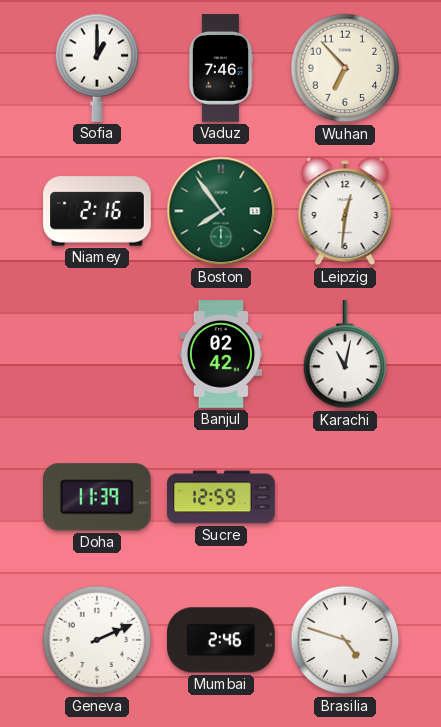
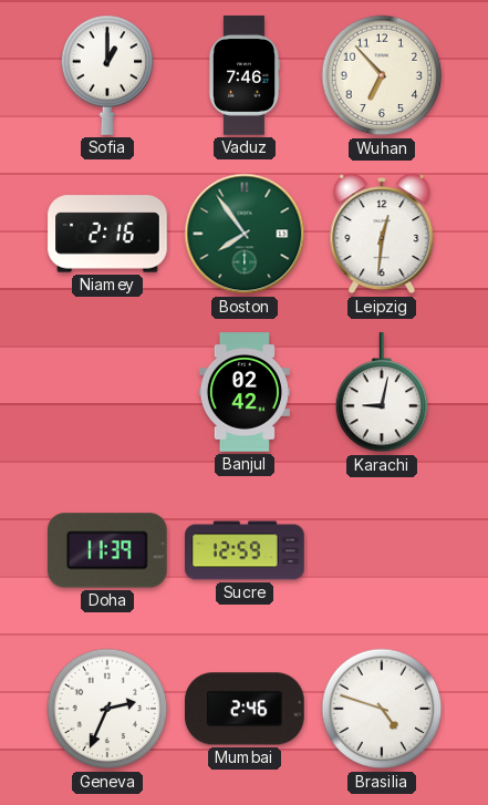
Karachi: 11:02 -> 9:02 (382, 393)
Geneva: 2:11 -> 2:34 (107, 709)
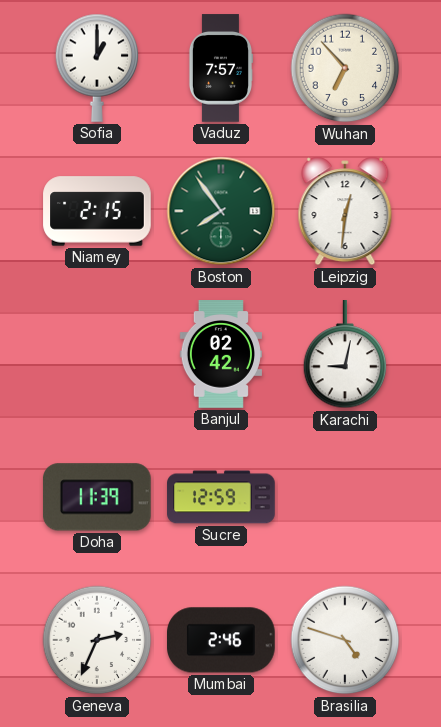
Vaduz: 7:46 -> 7:57 (220, 68)
Niamey: 2:16 -> 2:15 (97, 211)
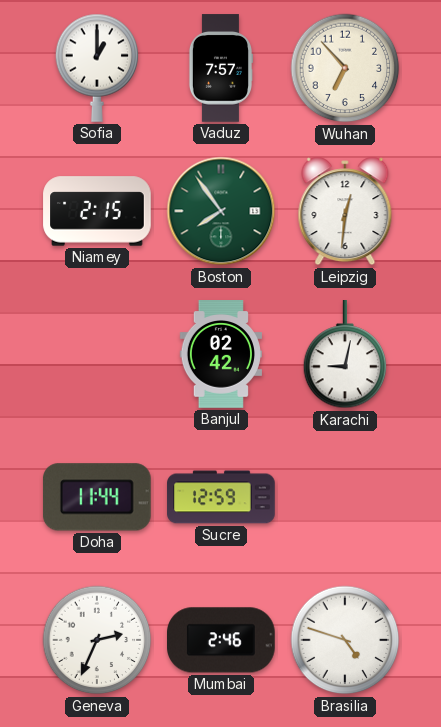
Doha: 11:39 -> 11:44 (97, 497)
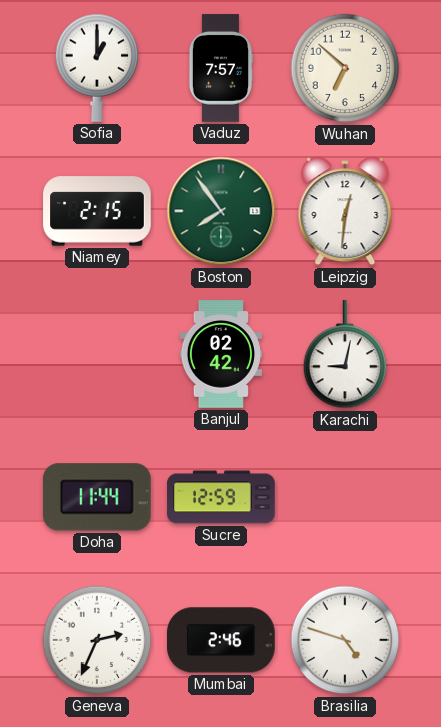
Wuhan: 6:53 -> 6:52 (345, 68)
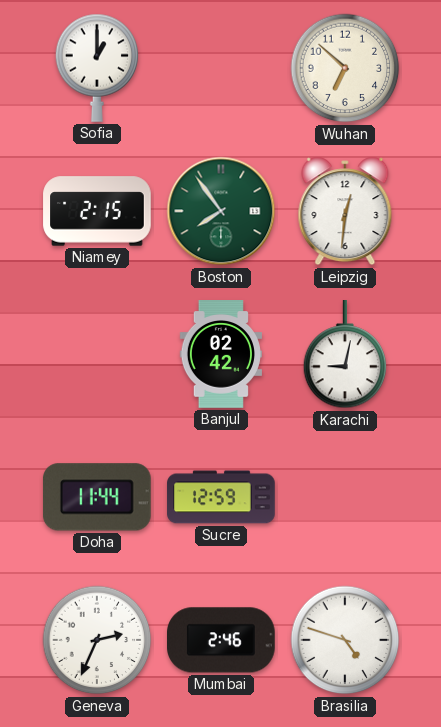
Vaduz: 7:57 -> none (220, 68)
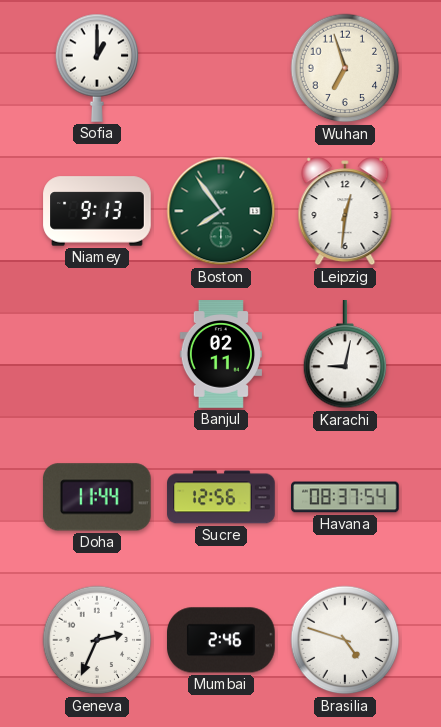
Wuhan: 6:52 -> 6:57 (345, 68)
Niamey: 2:15 -> 9:13 (97, 211)
Banjul: 02:42 -> 02:11 (221, 354)
Sucre: 12:59 -> 12:56 (221, 497)
Havana: none -> 08:37 (345, 497)
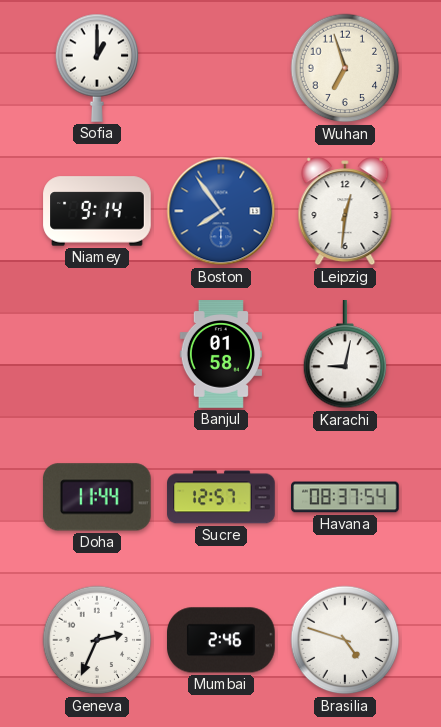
Niamey: 9:13 -> 9:14 (97, 211)
Boston dial: green -> blue (221, 211)
Banjul: 02:11 -> 01:58 (221, 354)
Sucre: 12:56 -> 12:57 (221, 497)
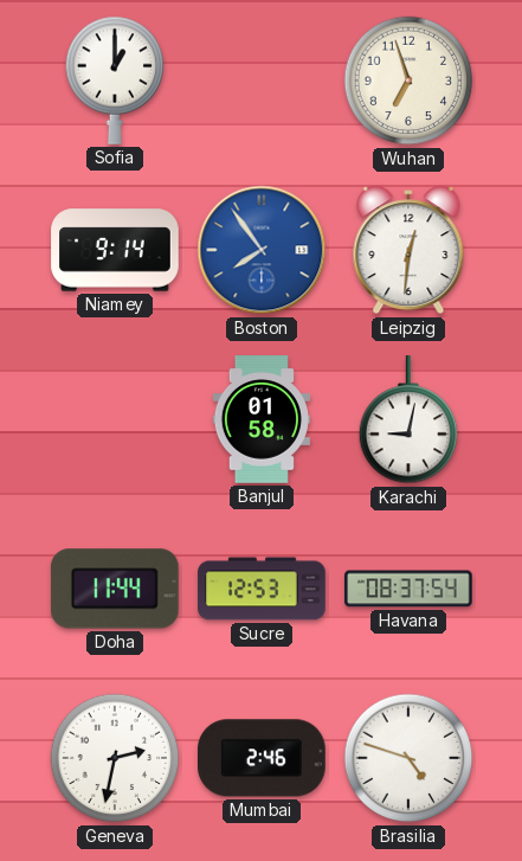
Sucre: 12:57 -> 12:53 (262, 589)
Geneva: 2:34 -> 2:32 (115, 758)
